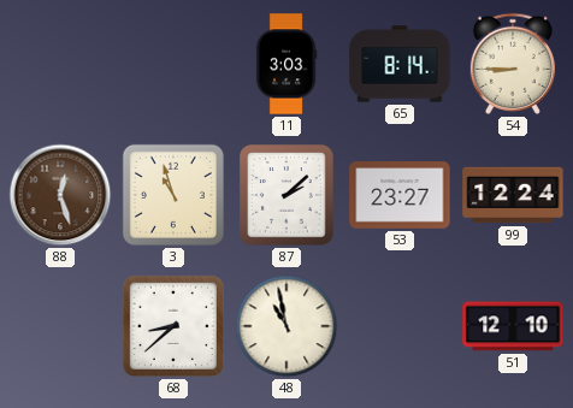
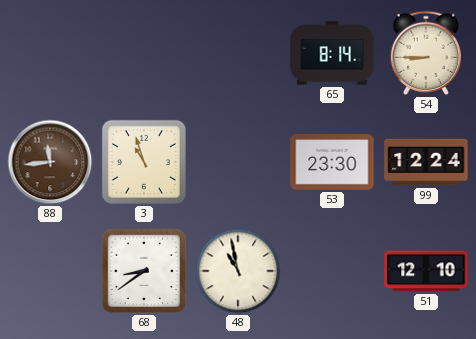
11: 3:03 -> none (286, 64)
88: 12:27 -> 11:44 (50, 162)
87: 2:08 -> none (288, 196)
53: 23:27 -> 23:30 (332, 163)
68: 8:38 -> 8:39 (144, 271)
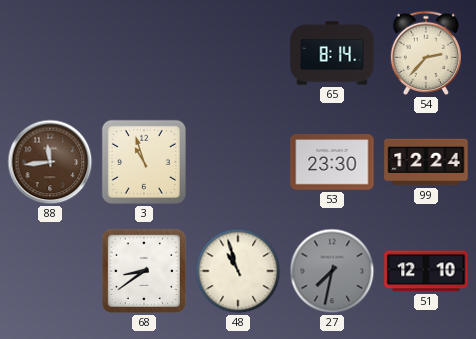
54: 8:45 -> 2:37 (425, 53)
48: 10:58 -> 10:57 (238, 271)
27: none -> 7:32 (332, 271)
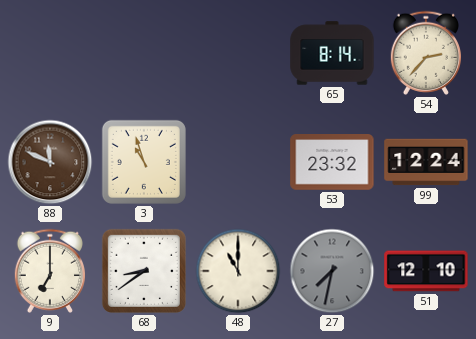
88: 11:44 -> 11:49 (50, 162)
53: 23:30 -> 23:32 (332, 163)
9: none -> 7:00 (49, 271)
48: 10:57 -> 11:00 (238, 271)
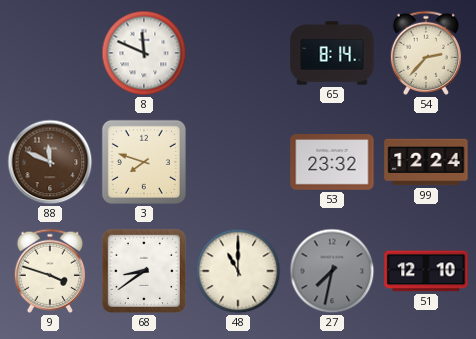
8: none -> 11:49 (144, 53)
3: 10:57 -> 7:48 (144, 162)
9: 7:00 -> 3:48 (49, 271)
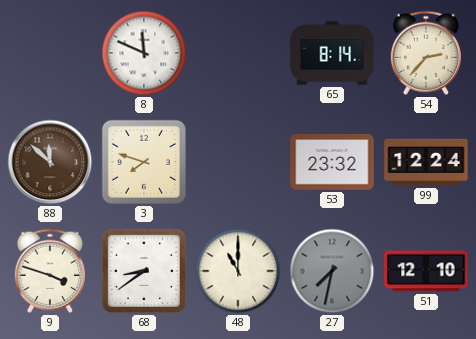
88: 11:49 -> 11:52 (50, 162)
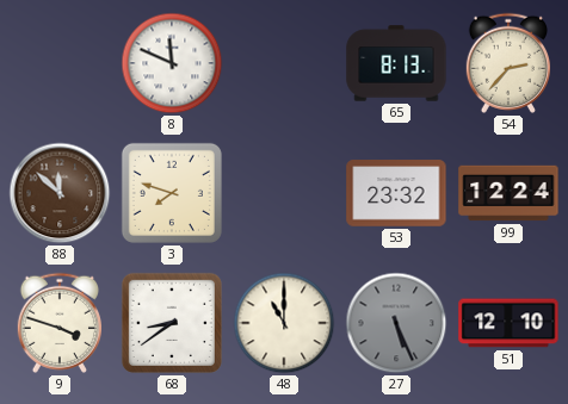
65: 8:14 -> 8:13 (396, 63)
27: 7:32 -> 5:26 (396, 323)
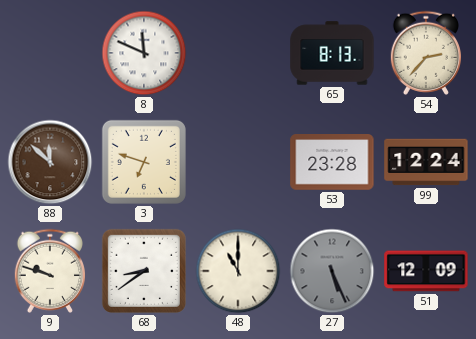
3: 7:48 -> 6:48 (144, 162)
53: 23:32 -> 23:28 (332, 163)
9: 3:48 -> 9:48 (49, 271)
51: 12:10 -> 12:09 (426, 271)
